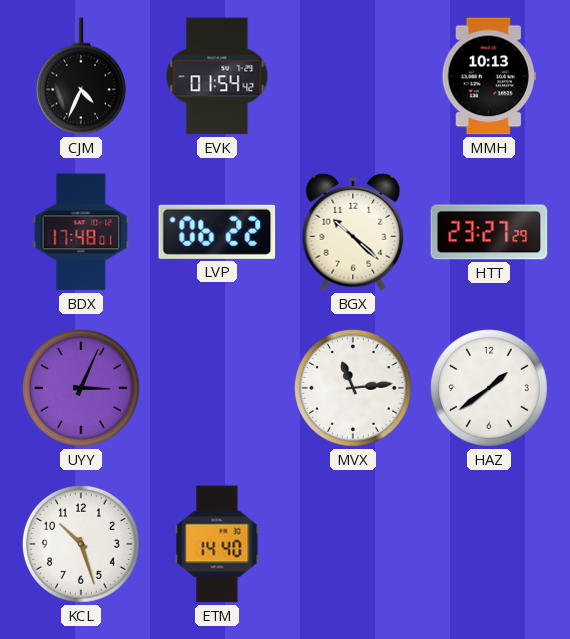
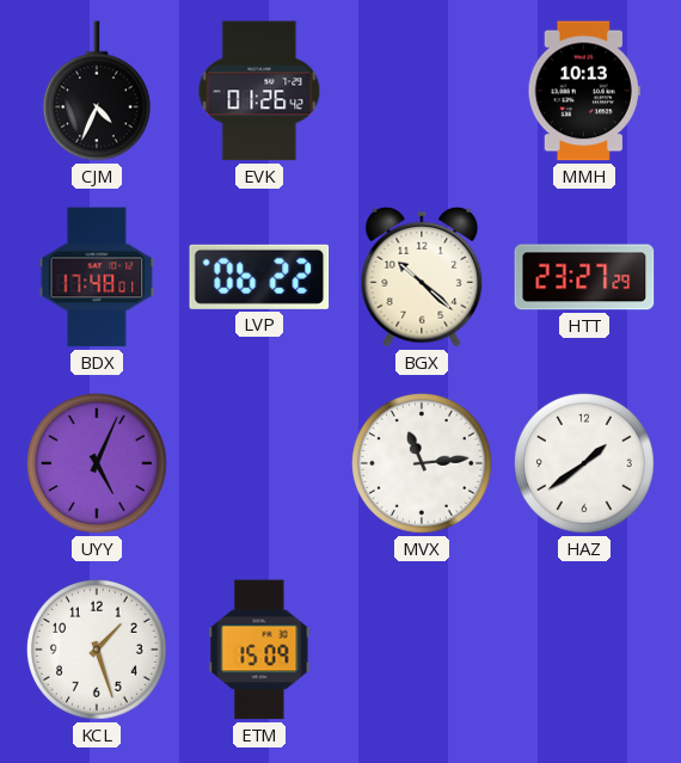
EVK: 01:54 -> 01:26 (259, 91)
UYY: 3:04 -> 5:04 (97, 463)
KCL: 10:27 -> 1:27 (97, 650)
ETM: 14:40 -> 15:09 (259, 650)
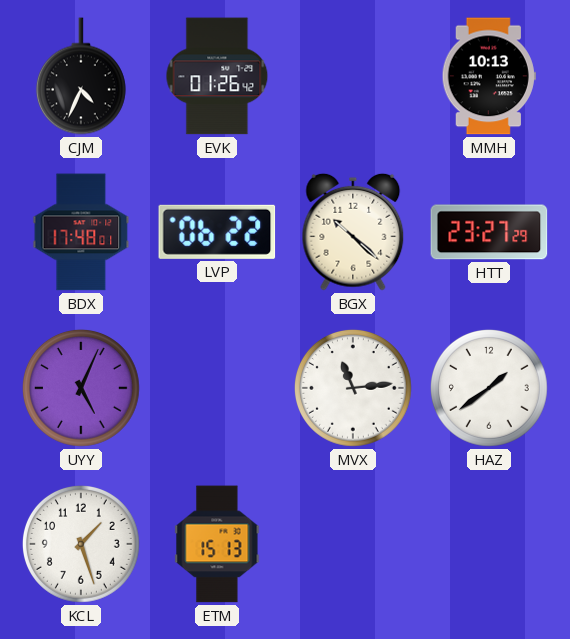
ETM: 15:09 -> 15:13 (217, 544)
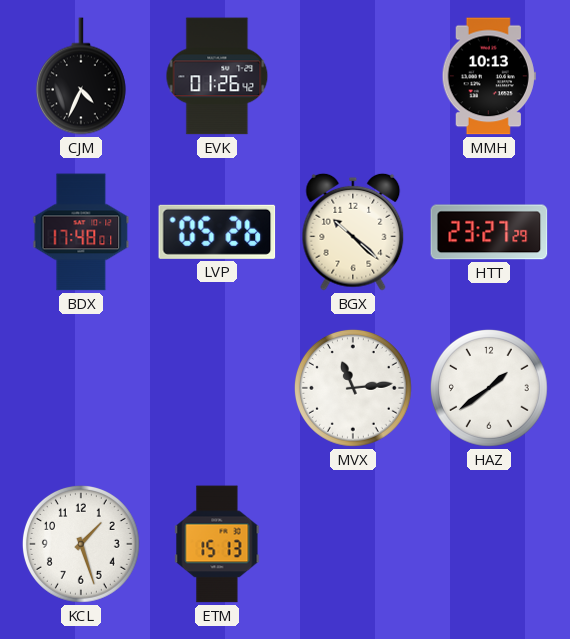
LVP: 06:22 -> 05:26 (217, 232)
UYY: 5:04 -> none (81, 388)
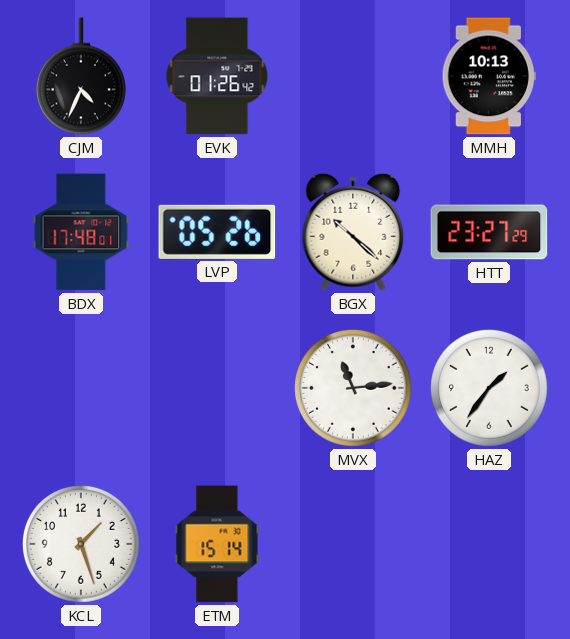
HAZ: 1:39 -> 1:36 (489, 388)
ETM: 15:13 -> 15:14 (217, 544)
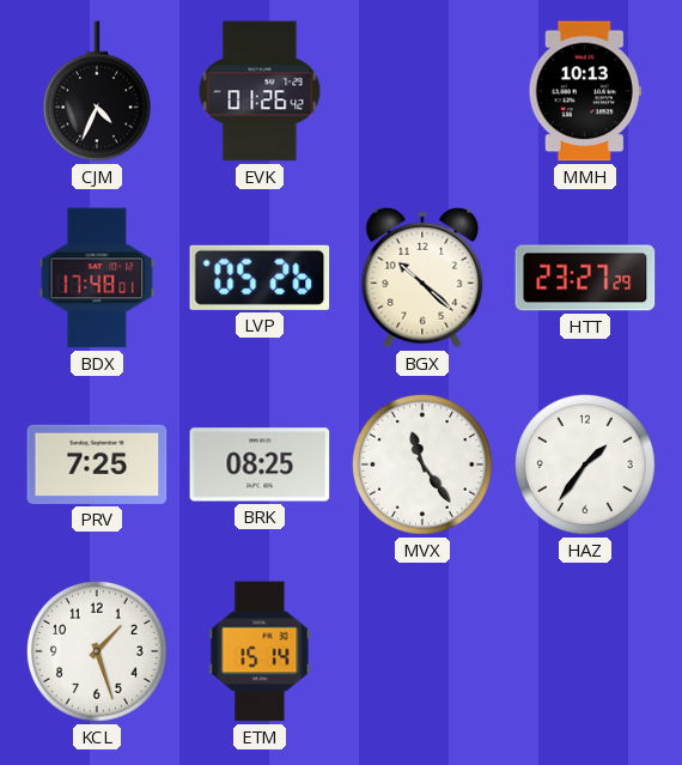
PRV: none -> 7:25 (97, 465)
BRK: none -> 08:25 (260, 465)
MVX: 11:14 -> 11:24 (422, 465)
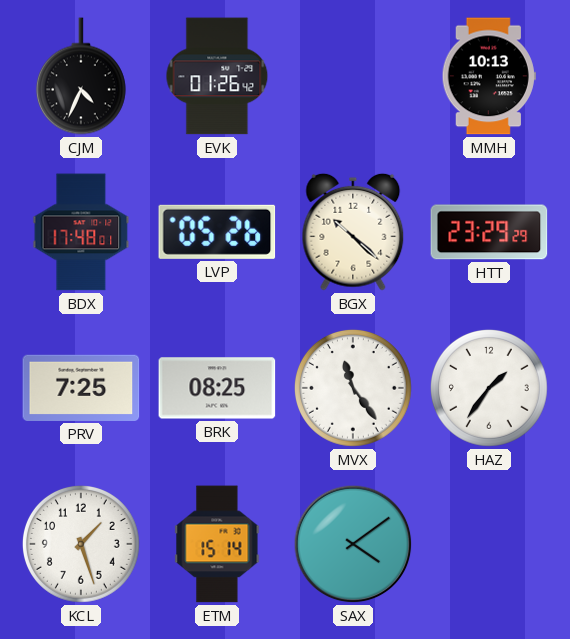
HTT: 23:27 -> 23:29 (489, 232)
SAX: none -> 4:09 (353, 544)
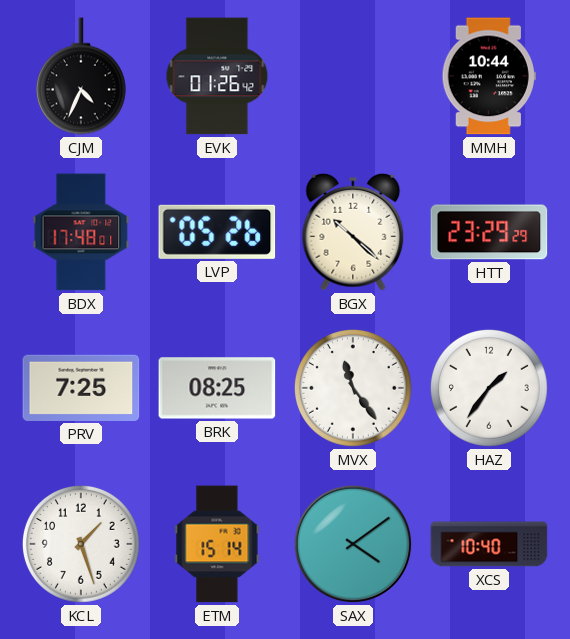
MMH: 10:13 -> 10:44 (489, 76)
XCS: none -> 10:40 (489, 544)
